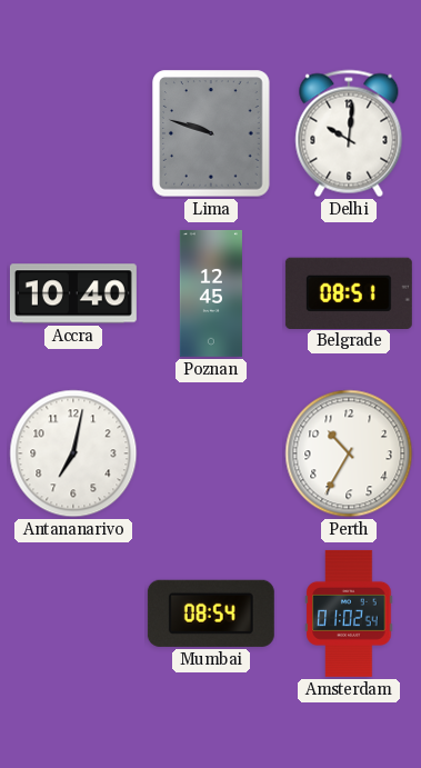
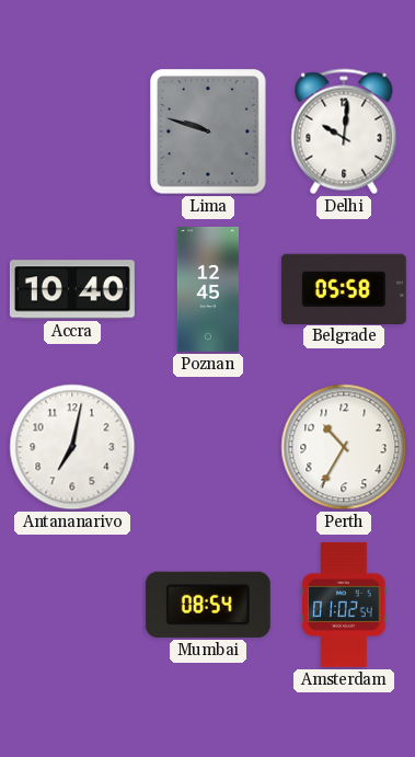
Belgrade: 08:51 -> 05:58 (344, 288)
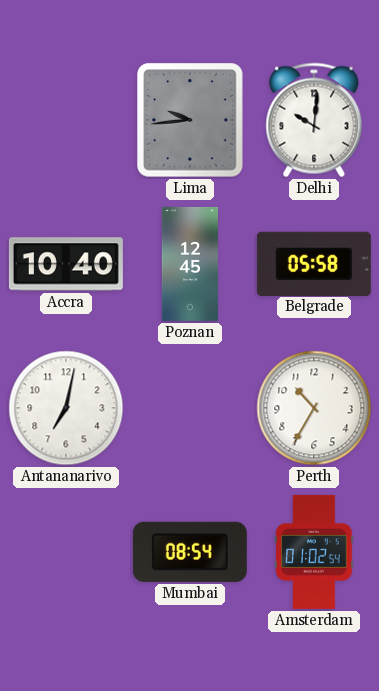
Lima: 9:48 -> 9:44 (190, 120)
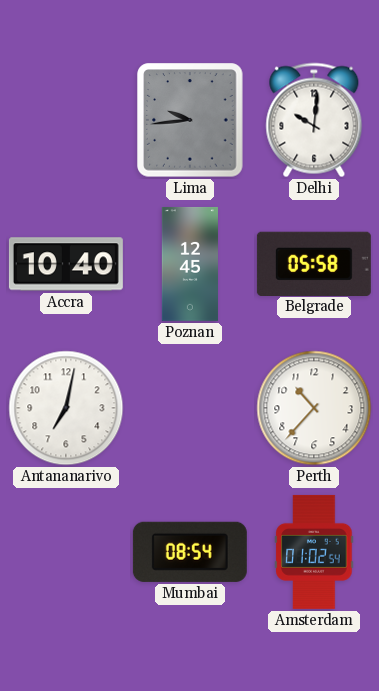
Perth: 10:35 -> 10:37 (314, 408)
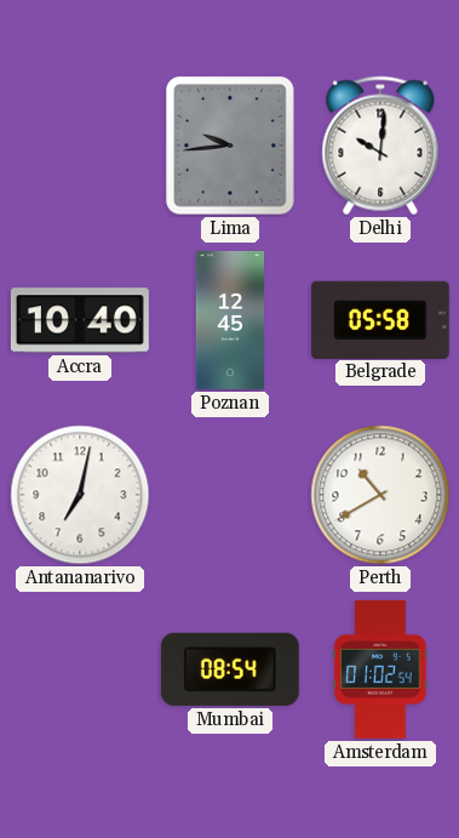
Perth: 10:37 -> 10:40 (380, 495)
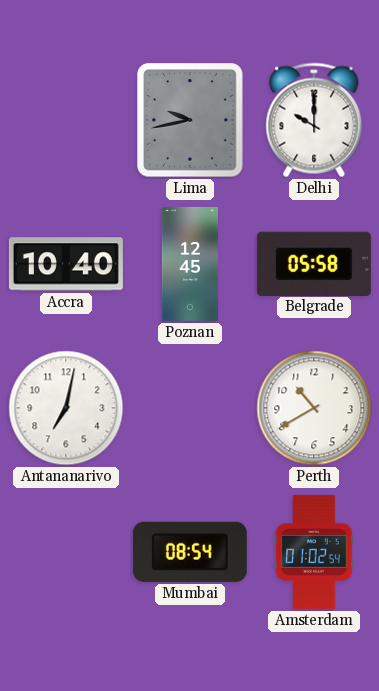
Lima: 9:44 -> 9:43 (190, 120)
Delhi: 10:01 -> 10:00 (314, 120)
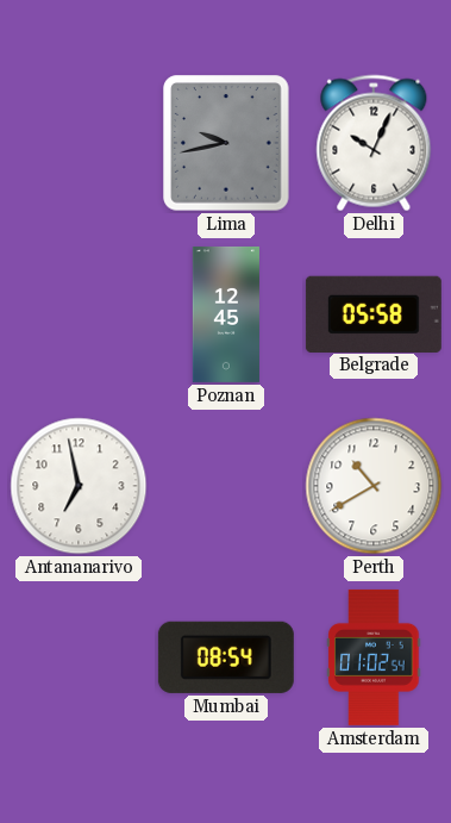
Delhi: 10:00 -> 10:04 (374, 143)
Accra: 10:40 -> none (66, 264)
Antananarivo: 7:02 -> 6:58 (79, 486)
